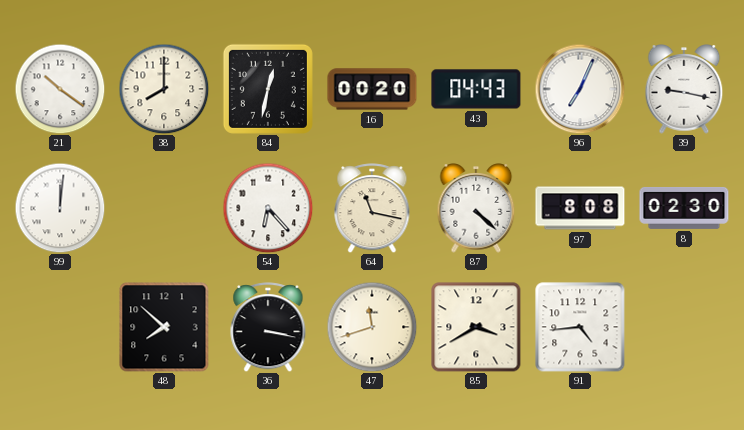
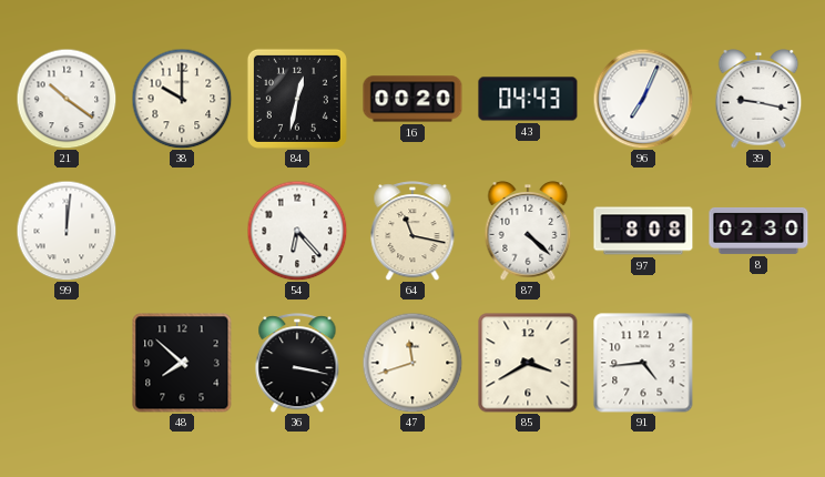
38: 8:00 -> 10:00 (182, 99)
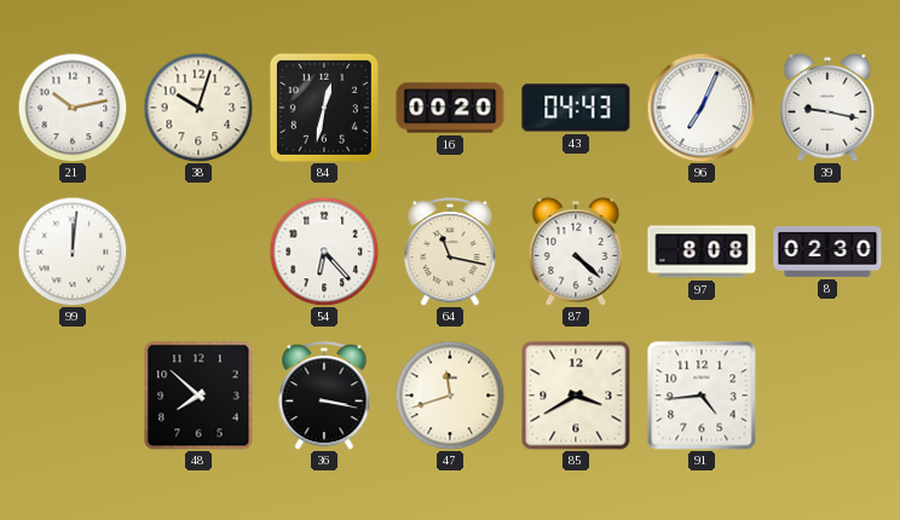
21: 10:21 -> 10:13 (73, 108)
38: 10:00 -> 10:03 (198, 108)
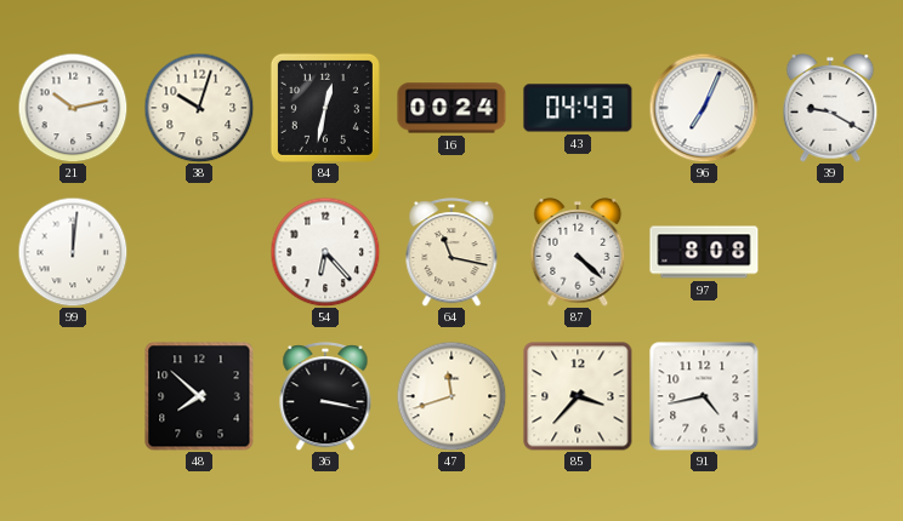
16: 00:20 -> 00:24 (451, 108)
39: 9:17 -> 9:20 (830, 108)
8: 02:30 -> none (827, 252)
85: 3:40 -> 3:37 (578, 396)
91: 4:44 -> 4:43 (704, 396)
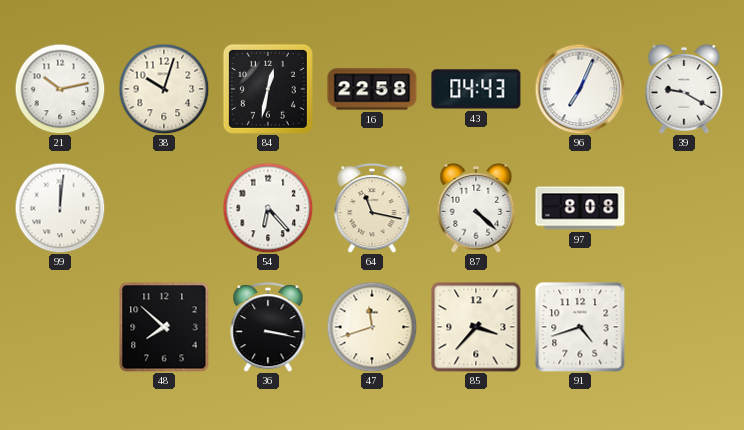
16: 00:24 -> 22:58 (372, 89)
91: 4:43 -> 4:42 (580, 327)
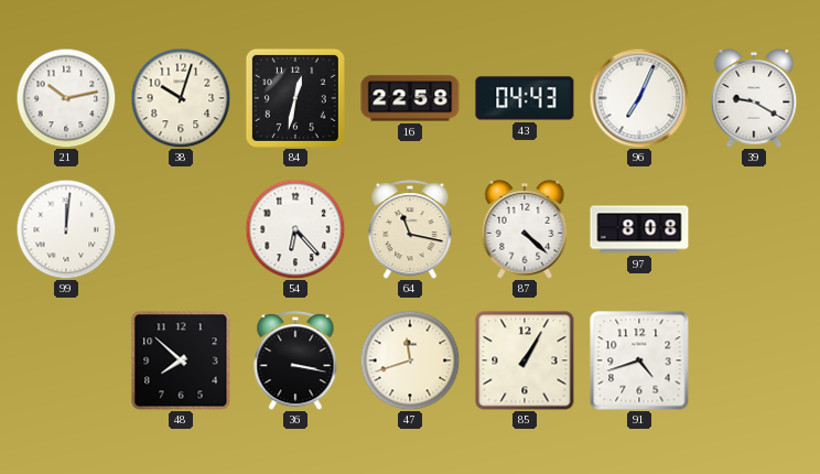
85: 3:37 -> 1:05 (525, 360)
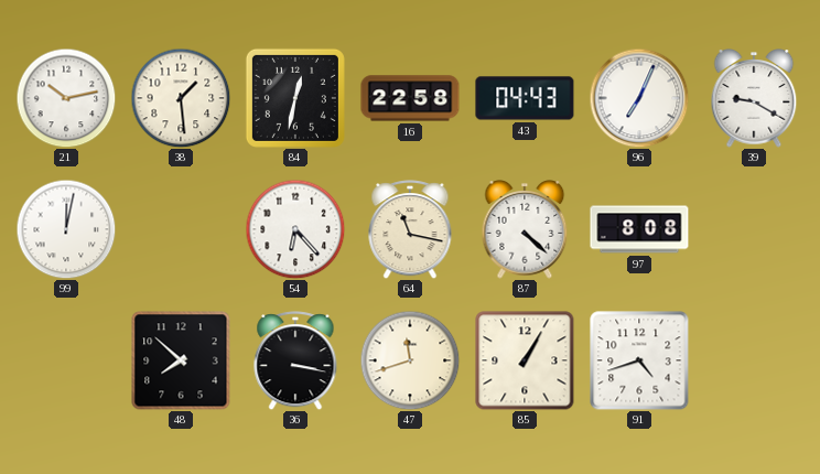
38: 10:03 -> 1:29 (181, 98)
99: 12:01 -> 12:02 (66, 229)
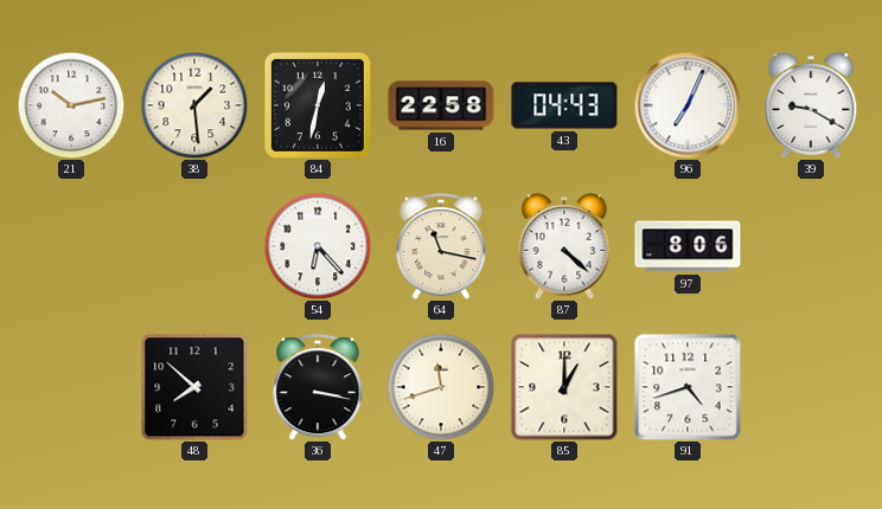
99: 12:02 -> none (66, 229)
97: 8:08 -> 8:06 (688, 246)
85: 1:05 -> 1:00 (564, 387)
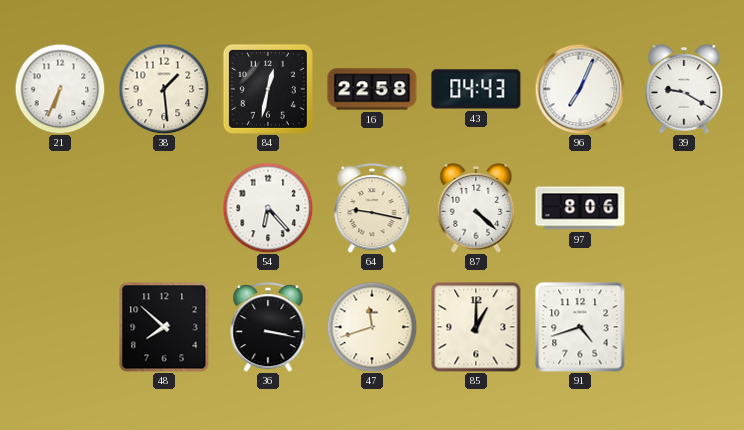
21: 10:13 -> 6:34 (60, 89)
64: 11:17 -> 9:17 (372, 208)
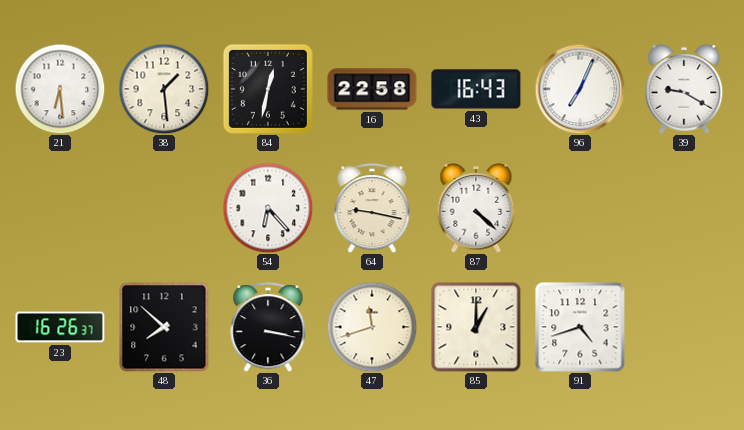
21: 6:34 -> 6:29 (60, 89)
43: 04:43 -> 16:43 (476, 89)
97: 8:06 -> none (580, 208)
23: none -> 16:26 (60, 327)
